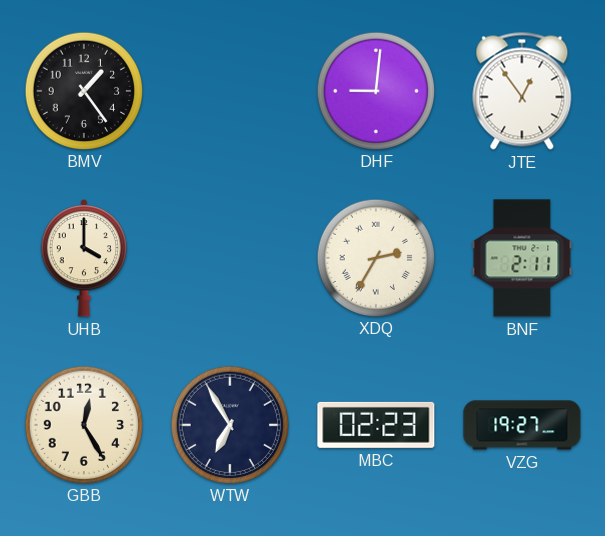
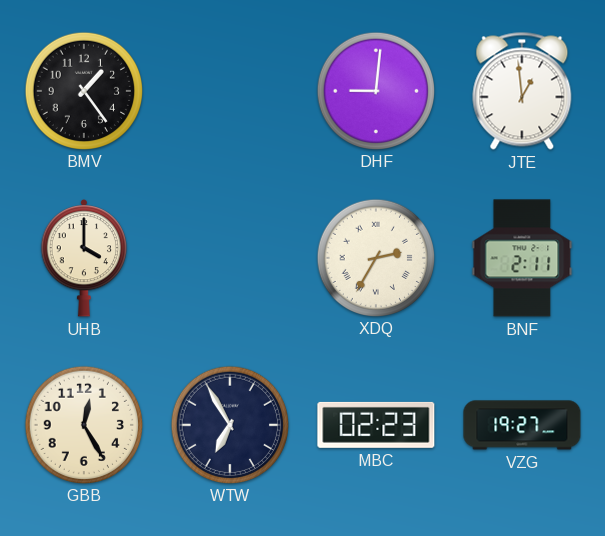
JTE: 12:54 -> 12:59 (522, 91)
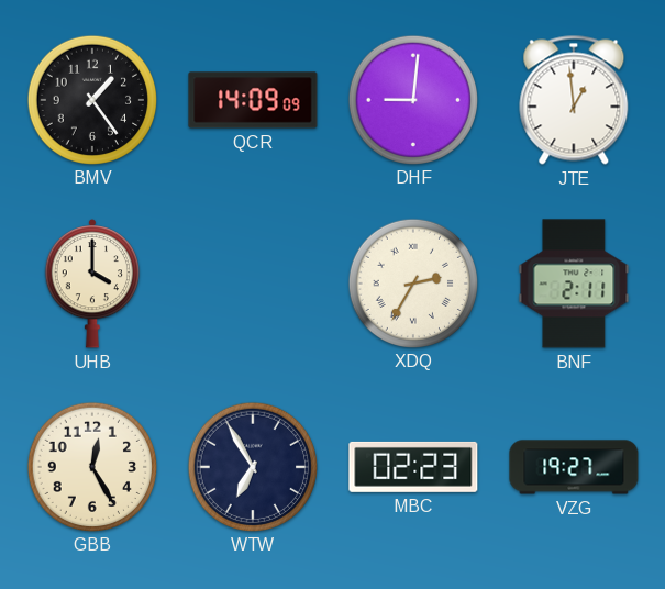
QCR: none -> 14:09 (253, 100)
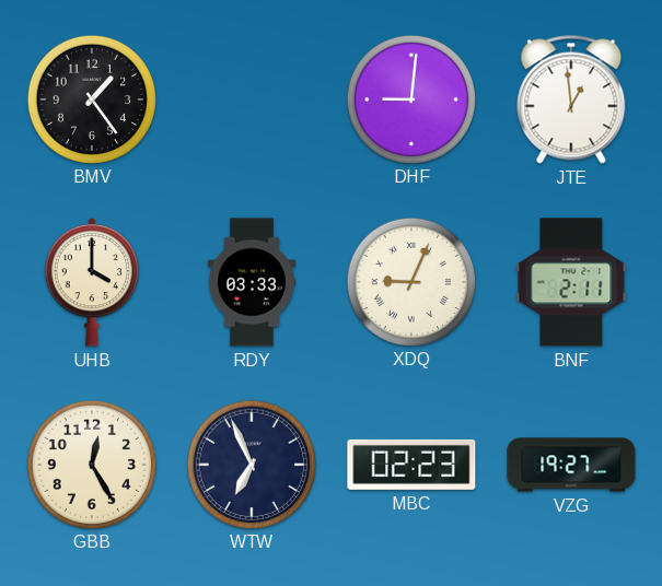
QCR: 14:09 -> none (253, 100)
RDY: none -> 03:33 (252, 282)
XDQ: 2:35 -> 9:04 (410, 281)
WTW: 6:55 -> 6:56 (251, 464)
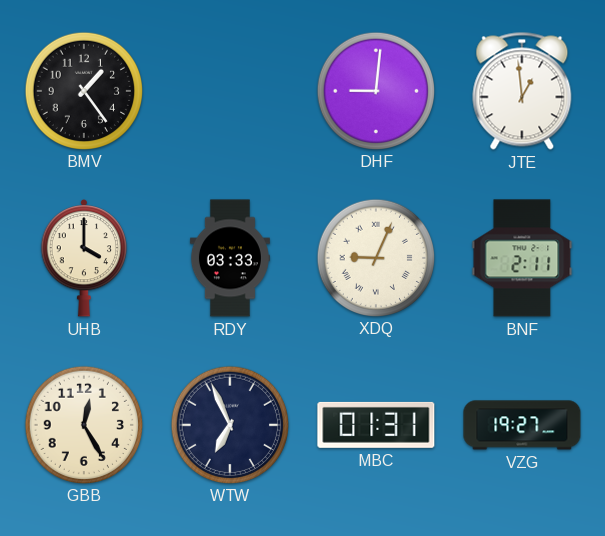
MBC: 02:23 -> 01:31 (376, 425)
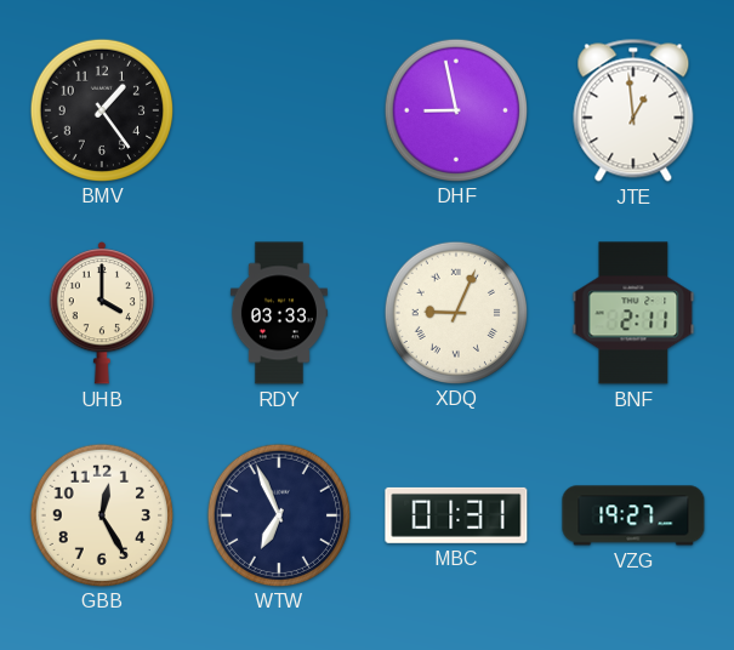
DHF: 9:01 -> 8:58 (455, 109)
